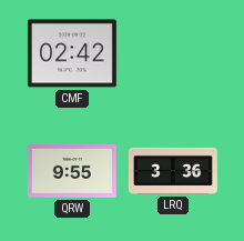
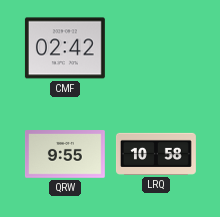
LRQ: 3:36 -> 10:58 (156, 154)
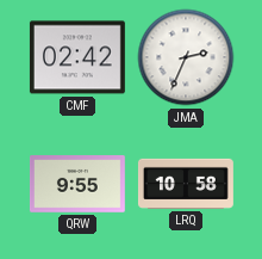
JMA: none -> 2:34 (186, 57)
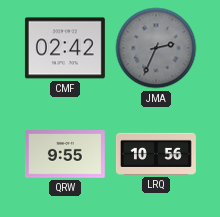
JMA dial: white -> grey (156, 48)
LRQ: 10:58 -> 10:56 (156, 154)
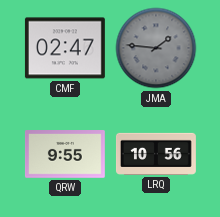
CMF: 02:42 -> 02:47 (65, 48)
JMA: 2:34 -> 1:46 (156, 48)
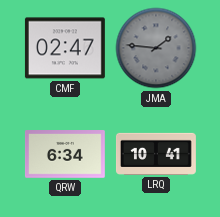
QRW: 9:55 -> 6:34 (65, 154)
LRQ: 10:56 -> 10:41 (156, 154)
